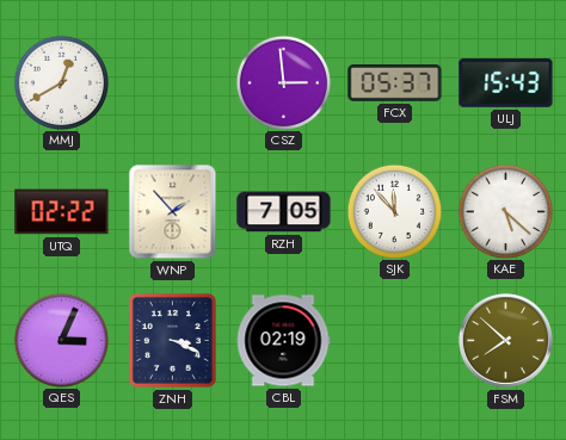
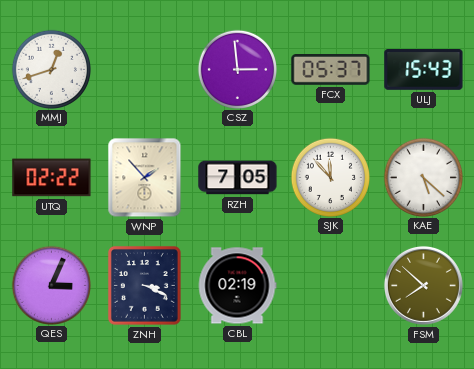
MMJ: 12:40 -> 12:42 (51, 69)
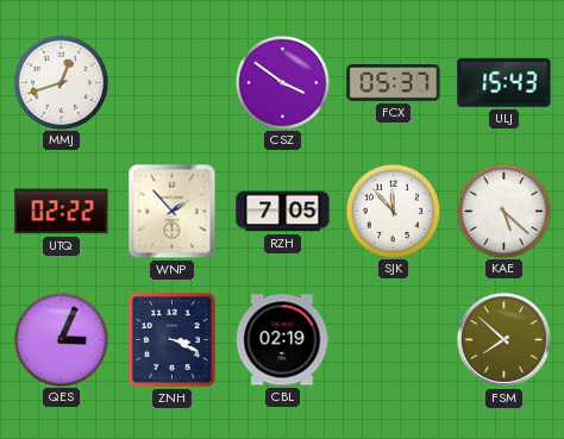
CSZ: 2:59 -> 3:51 (282, 82)
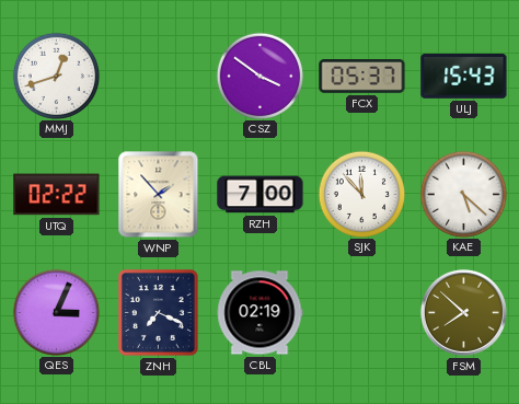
RZH: 7:05 -> 7:00 (261, 195)
ZNH: 3:19 -> 7:19 (158, 312)
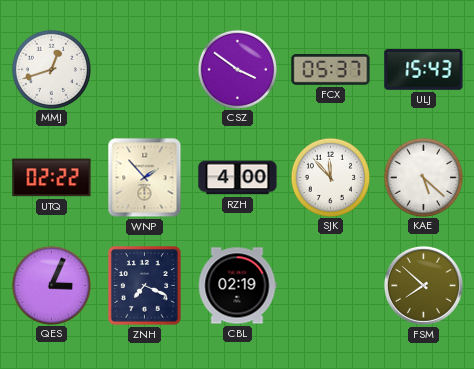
RZH: 7:00 -> 4:00 (238, 178)
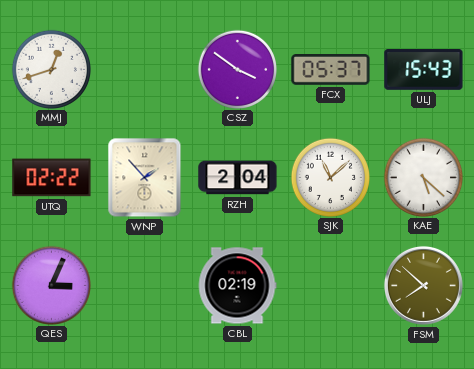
RZH: 4:00 -> 2:04 (238, 178)
SJK: 11:53 -> 11:08 (330, 177)
ZNH: 7:19 -> none (144, 285)
